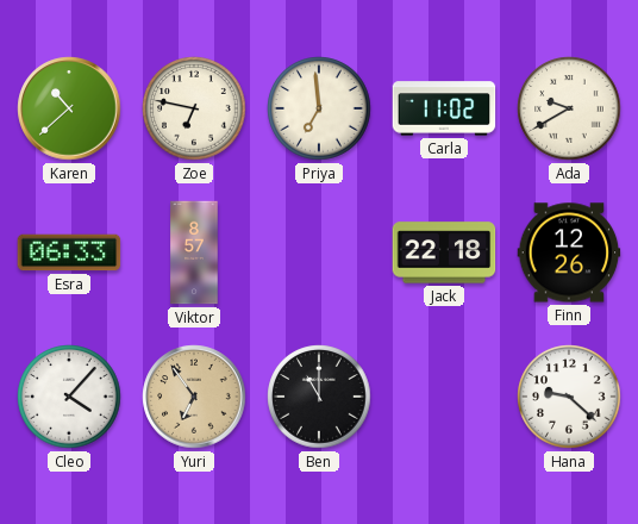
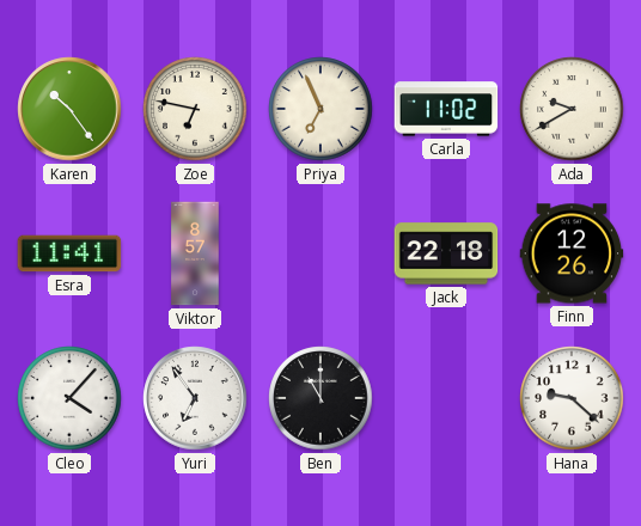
Karen: 10:38 -> 10:24 (69, 109)
Priya: 6:59 -> 6:56 (320, 109)
Esra: 06:33 -> 11:41 (69, 253)
Yuri dial: champagne -> white (195, 398)
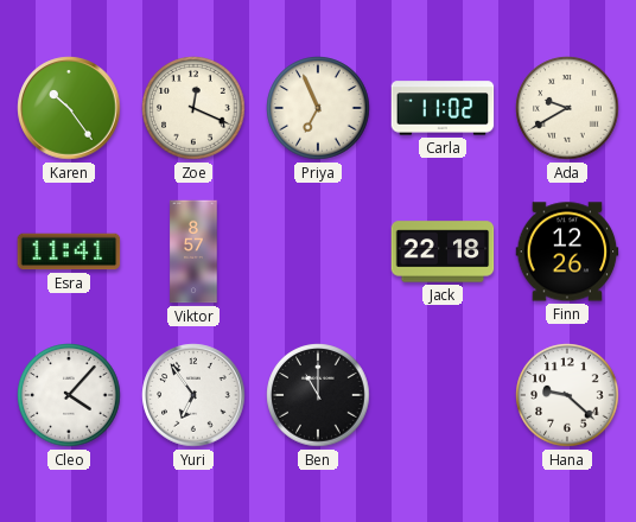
Zoe: 6:47 -> 12:19 (193, 108)
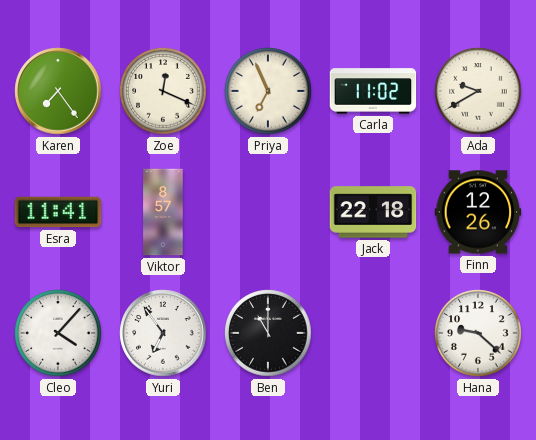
Karen: 10:24 -> 7:24 (58, 91)
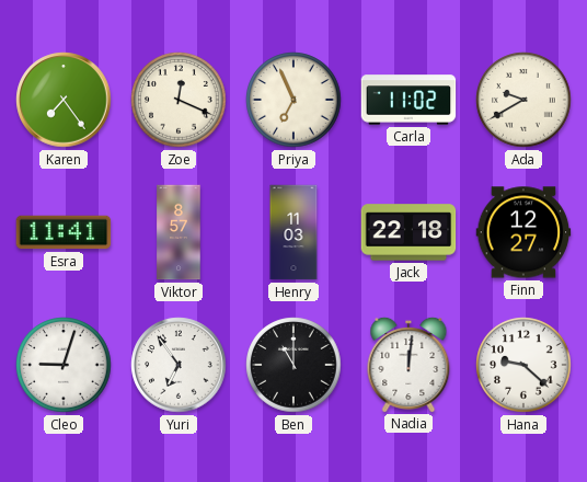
Henry: none -> 11:03 (293, 232)
Finn: 12:26 -> 12:27 (523, 232)
Cleo: 4:07 -> 9:03 (64, 365)
Nadia: none -> 12:01 (408, 364)
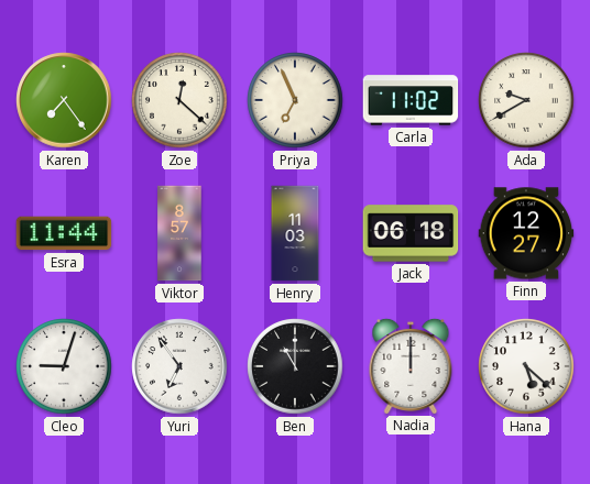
Zoe: 12:19 -> 12:22 (179, 100)
Esra: 11:41 -> 11:44 (64, 233)
Jack: 22:18 -> 06:18 (411, 233)
Nadia: 12:01 -> 12:00 (411, 365)
Hana: 9:22 -> 5:22 (526, 366)
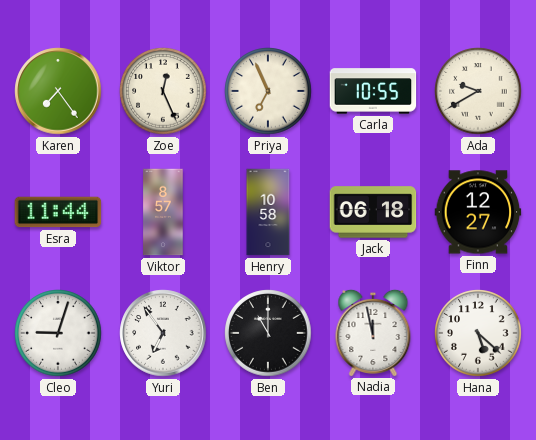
Zoe: 12:22 -> 12:26 (163, 91)
Carla: 11:02 -> 10:55 (373, 91)
Henry: 11:03 -> 10:58 (268, 212)
Nadia: 12:00 -> 11:58 (373, 332)
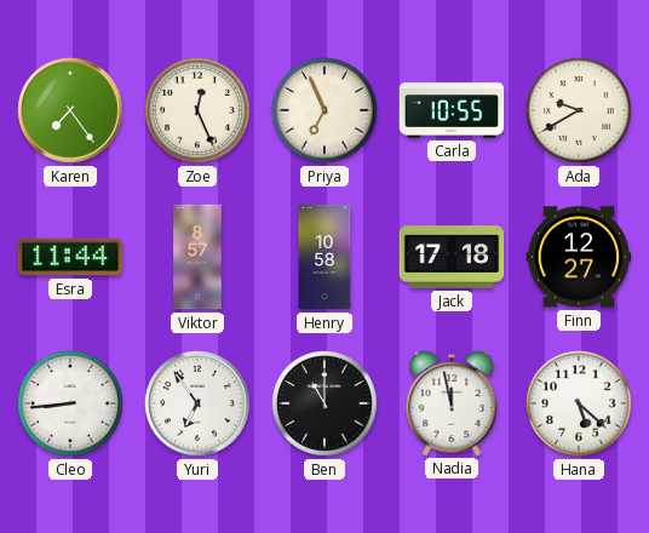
Jack: 06:18 -> 17:18 (452, 257)
Cleo: 9:03 -> 8:44 (70, 403)
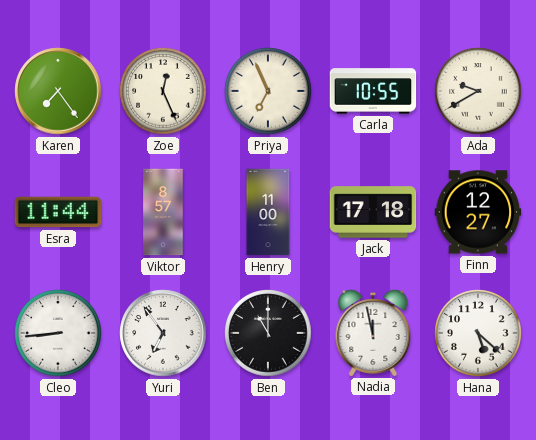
Henry: 10:58 -> 11:00 (268, 212)
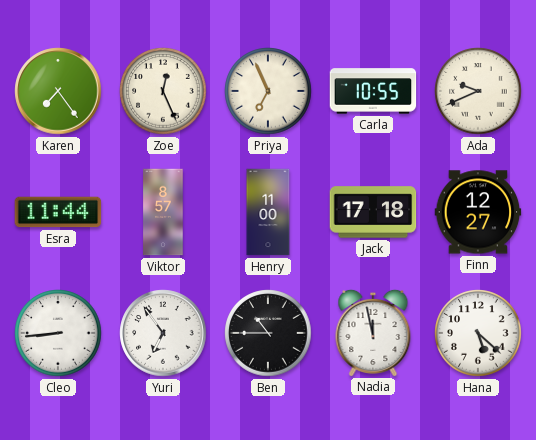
Ada: 9:40 -> 9:41 (478, 91)
Ben: 11:00 -> 10:45 (268, 333)
